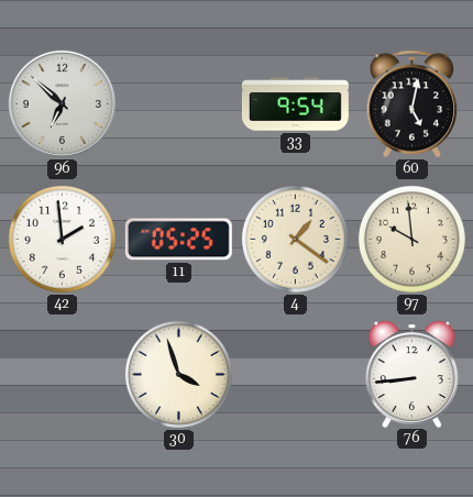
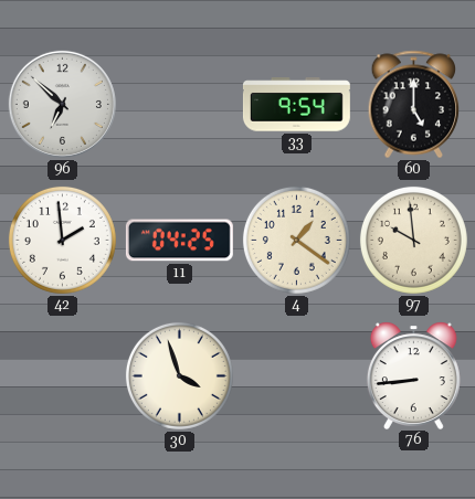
60: 5:02 -> 5:00 (414, 105)
11: 05:25 -> 04:25 (179, 241)
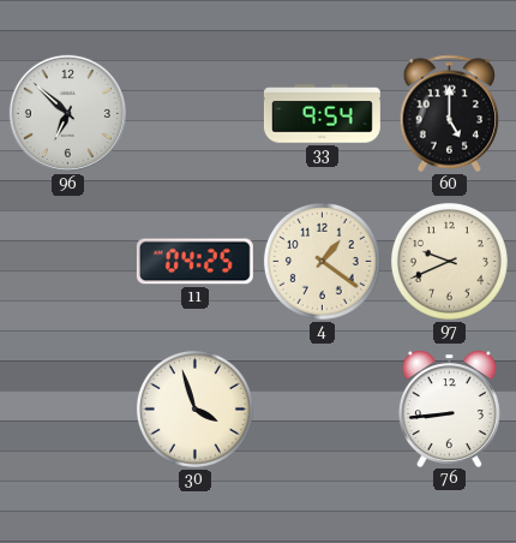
42: 1:59 -> none (62, 240)
97: 9:59 -> 9:41 (449, 261)
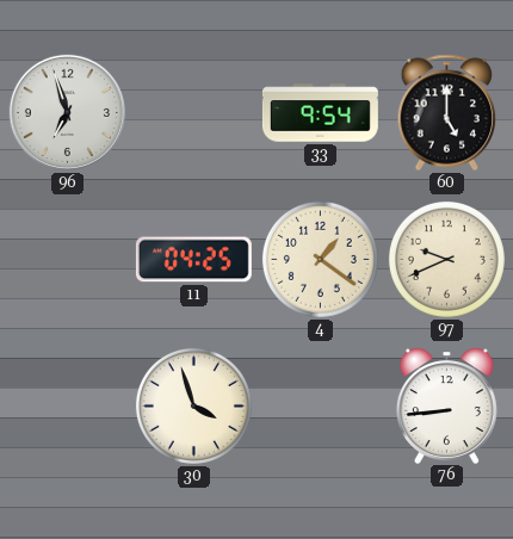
96: 6:52 -> 6:57 (67, 112)
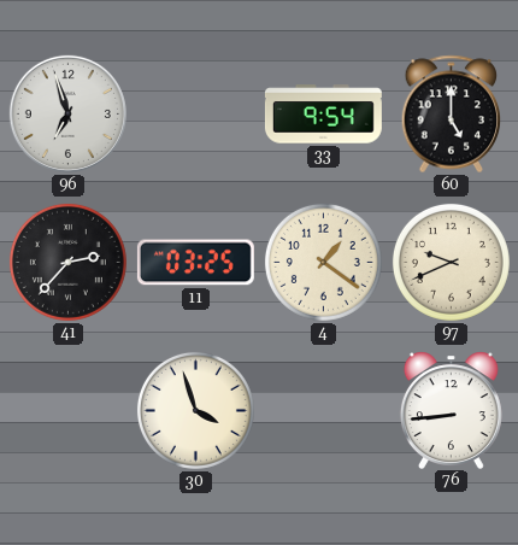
41: none -> 2:37 (67, 262)
11: 04:25 -> 03:25 (195, 263)
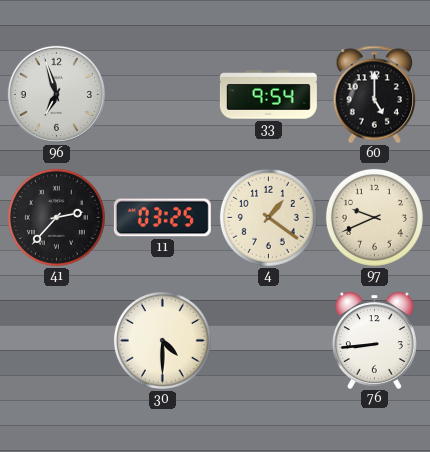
30: 3:57 -> 4:30 (162, 340)
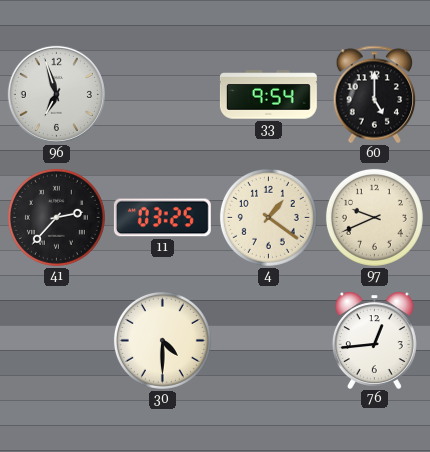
76: 8:44 -> 12:44 (374, 340)
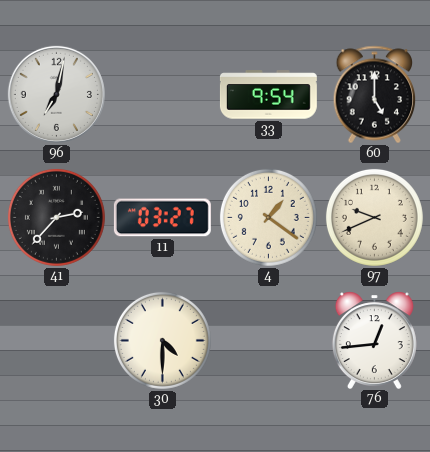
96: 6:57 -> 7:02 (56, 94)
11: 03:25 -> 03:27 (162, 218)
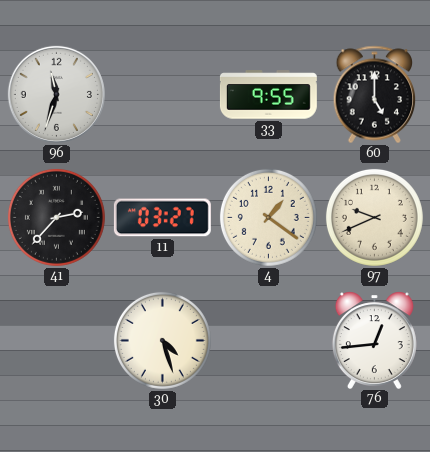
96: 7:02 -> 11:33 (56, 94)
33: 9:54 -> 9:55 (268, 95)
30: 4:30 -> 4:27 (162, 340)
